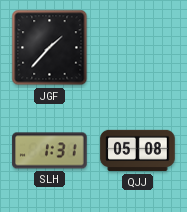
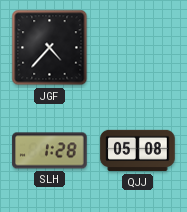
JGF: 1:37 -> 4:37 (50, 48)
SLH: 1:31 -> 1:28 (50, 151)
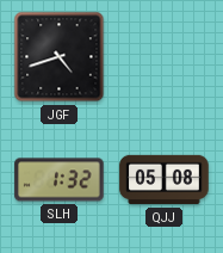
JGF: 4:37 -> 4:42 (60, 57)
SLH: 1:28 -> 1:32 (60, 180)
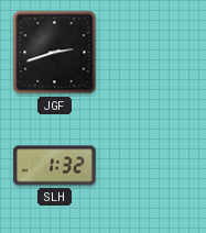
JGF: 4:42 -> 2:42 (55, 53)
QJJ: 05:08 -> none (165, 180)
